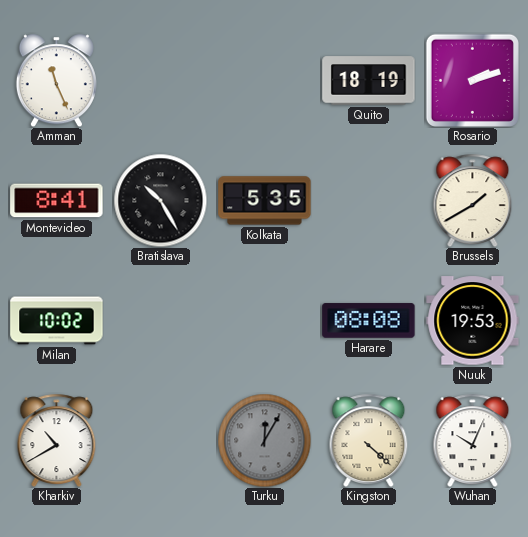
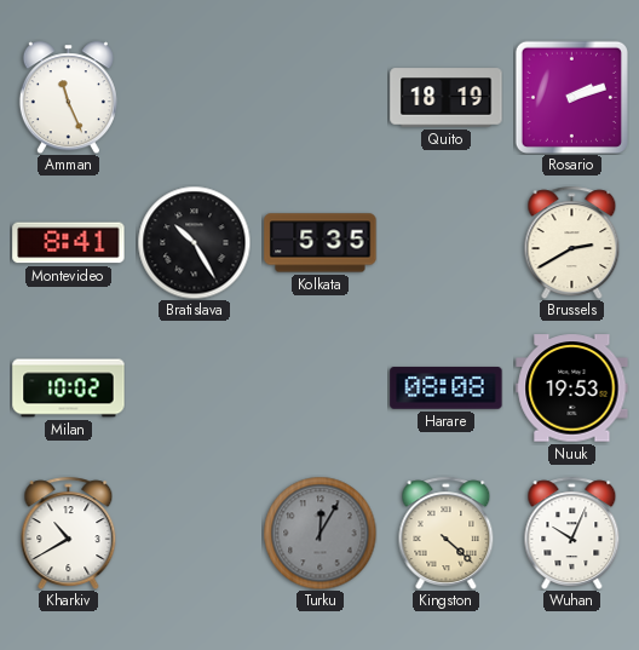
Brussels: 1:40 -> 2:40 (572, 242)
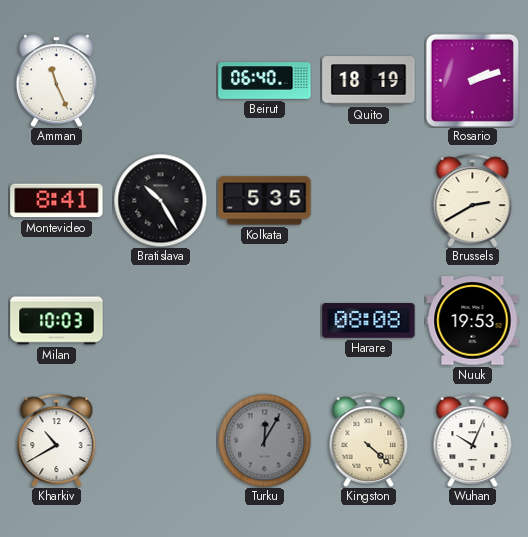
Beirut: none -> 06:40 (265, 81)
Milan: 10:02 -> 10:03 (57, 321)
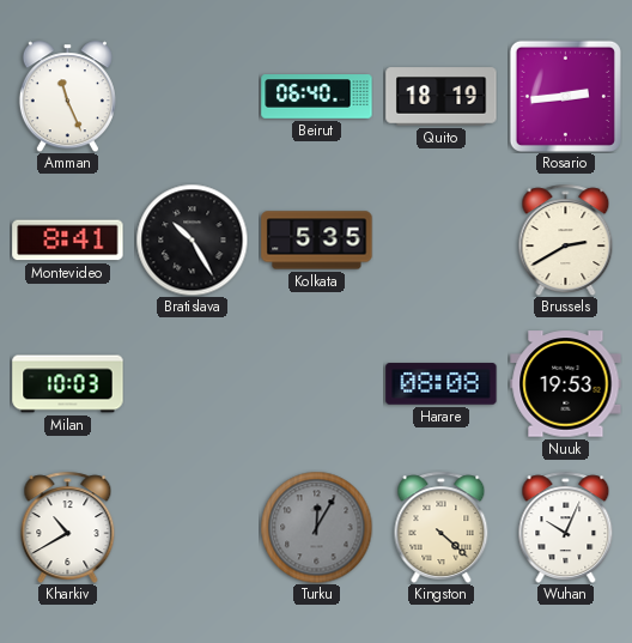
Rosario: 2:12 -> 2:44 (565, 96)
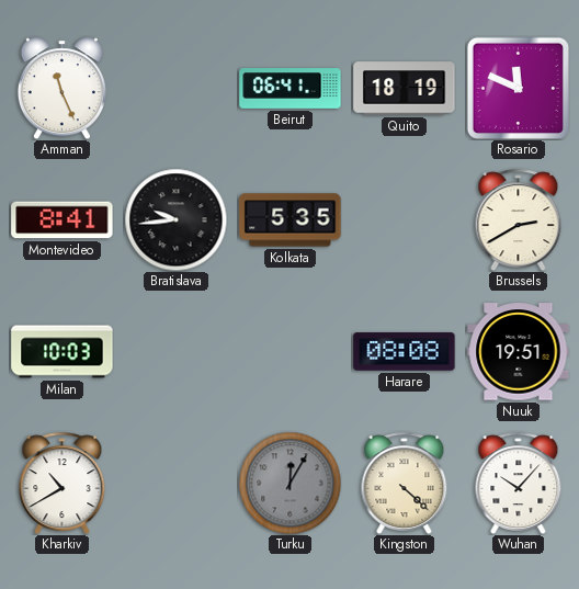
Beirut: 06:40 -> 06:41 (291, 89)
Rosario: 2:44 -> 11:49 (518, 88)
Bratislava: 10:25 -> 9:44 (175, 219)
Nuuk: 19:53 -> 19:51 (519, 352)
Wuhan: 10:04 -> 10:07 (519, 483)
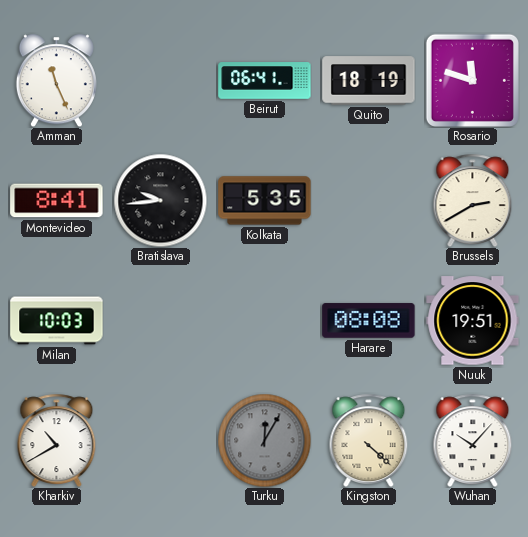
Rosario: 11:49 -> 11:48 (472, 80)
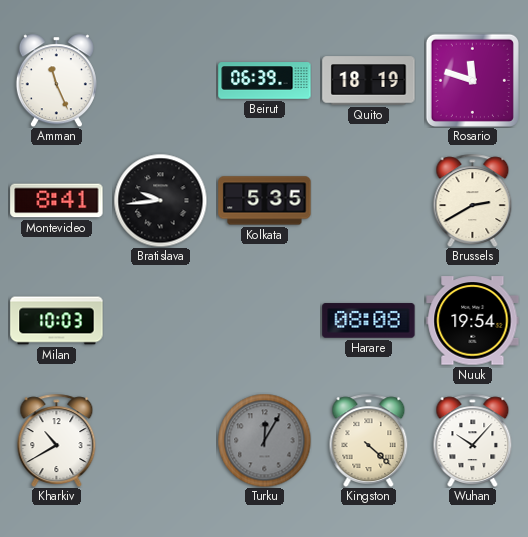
Beirut: 06:41 -> 06:39 (265, 81)
Nuuk: 19:51 -> 19:54 (473, 321)
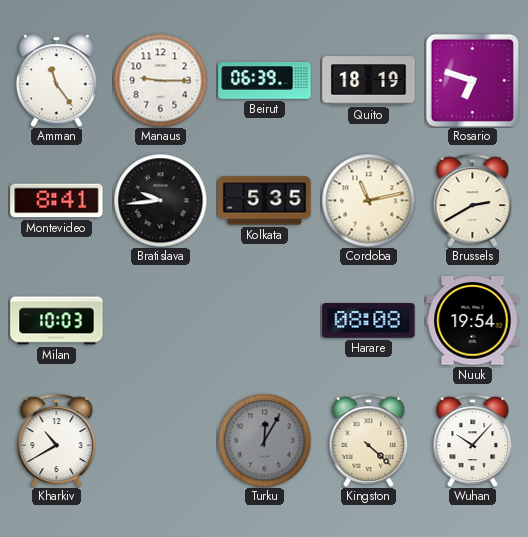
Amman: 11:26 -> 11:24 (56, 80)
Manaus: none -> 9:15 (160, 80)
Rosario: 11:48 -> 6:48 (472, 80)
Cordoba: none -> 11:13 (368, 200)
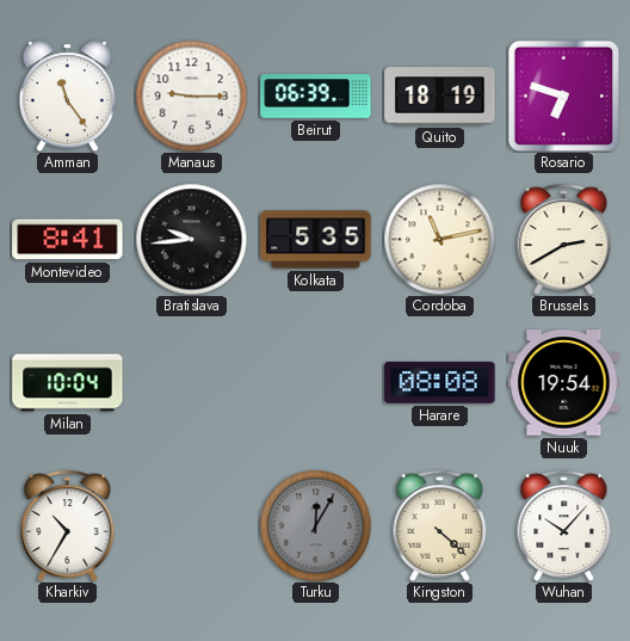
Milan: 10:03 -> 10:04 (68, 383)
Kharkiv: 10:40 -> 10:35 (68, 525)
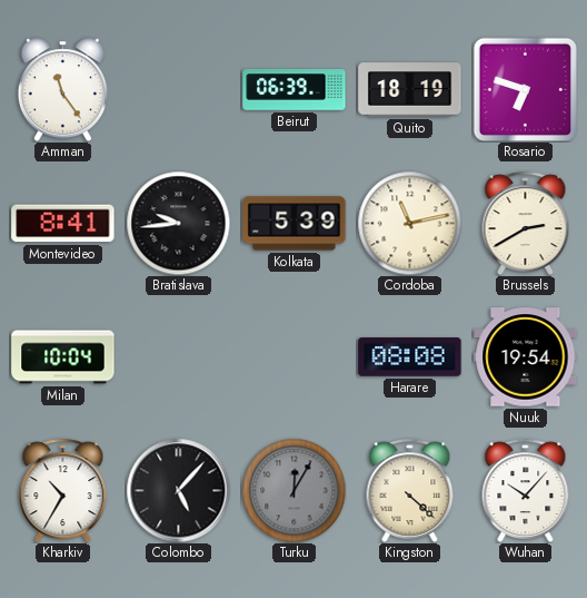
Manaus: 9:15 -> none (191, 95)
Kolkata: 5:35 -> 5:39 (295, 224)
Colombo: none -> 5:07 (178, 490)
